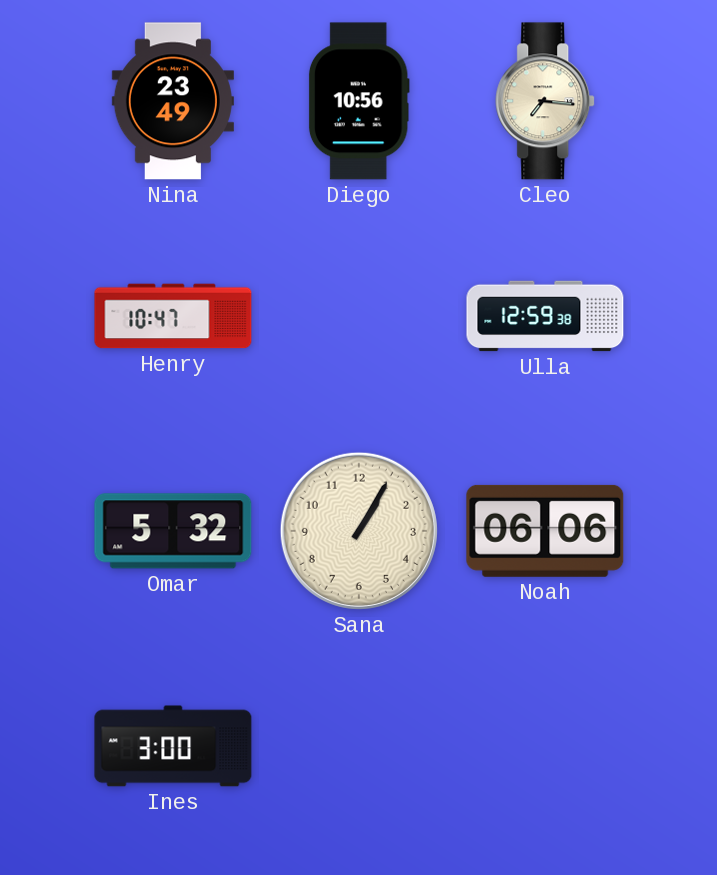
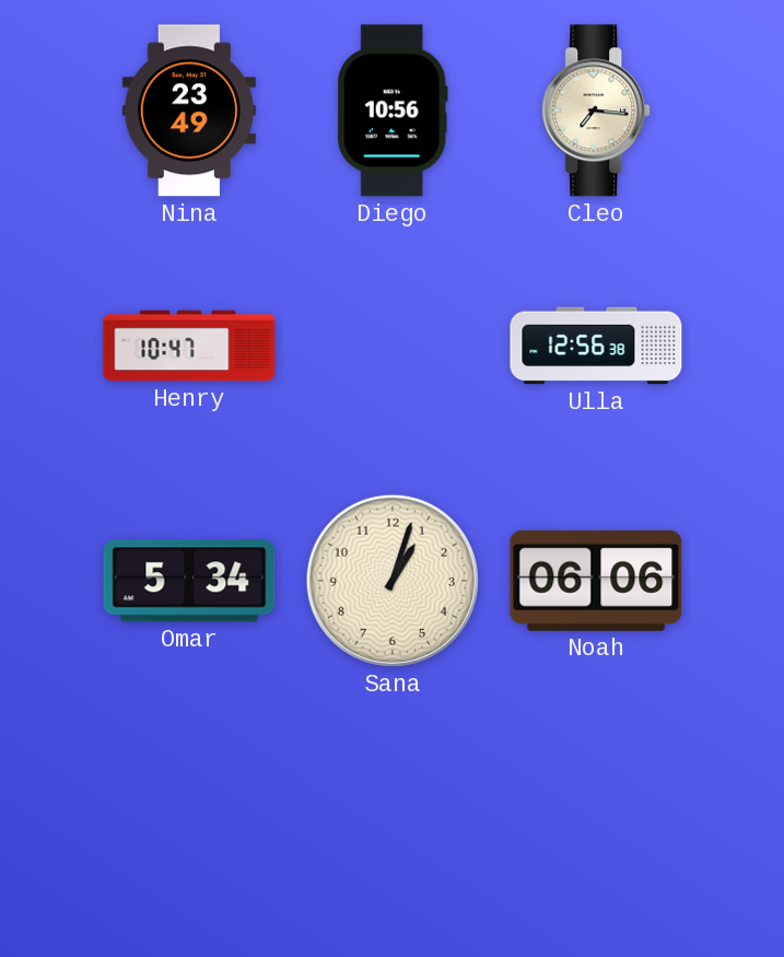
Ulla: 12:59 -> 12:56 (596, 346)
Omar: 5:32 -> 5:34 (189, 581)
Sana: 1:05 -> 1:03 (393, 581)
Ines: 3:00 -> none (173, 746)
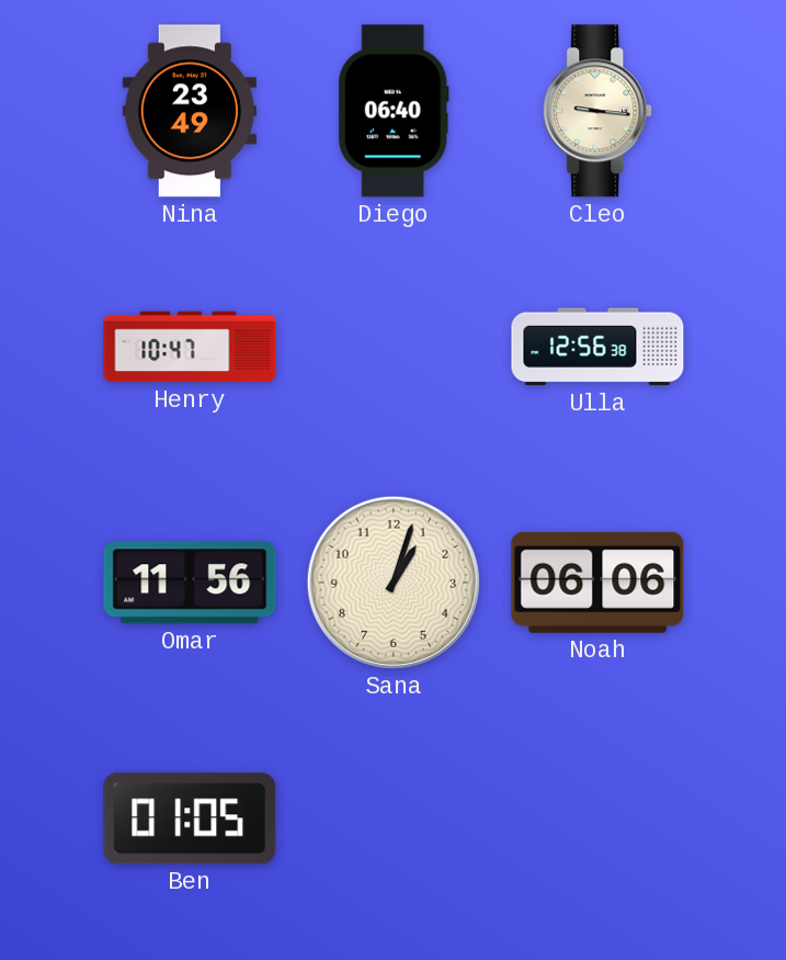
Diego: 10:56 -> 06:40 (394, 111)
Cleo: 7:16 -> 9:16 (599, 111)
Omar: 5:34 -> 11:56 (190, 583)
Ben: none -> 01:05 (190, 818)
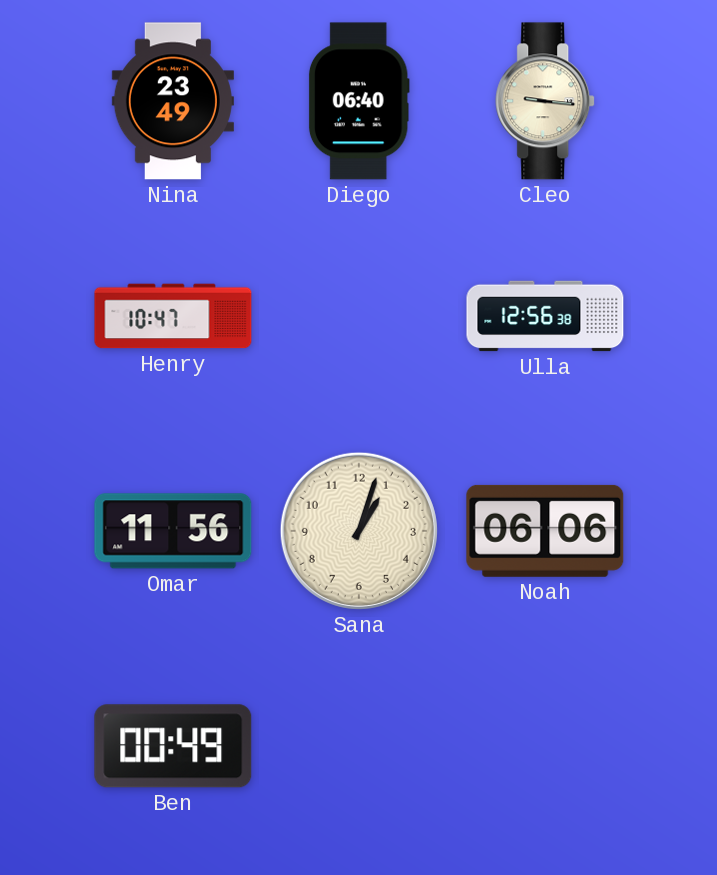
Ben: 01:05 -> 00:49 (173, 746)
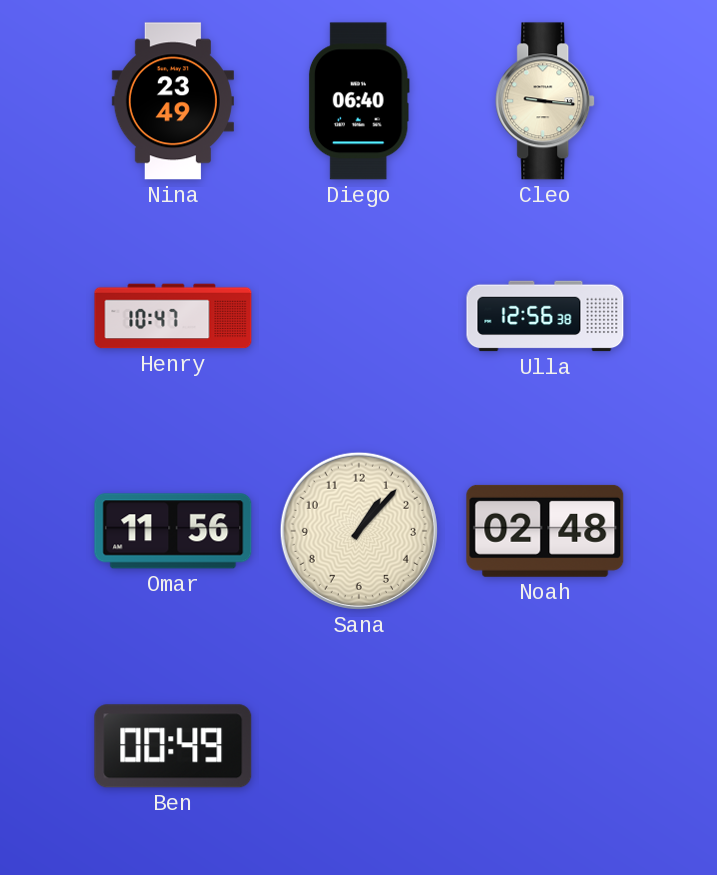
Sana: 1:03 -> 1:07 (359, 531)
Noah: 06:06 -> 02:48 (545, 531)
